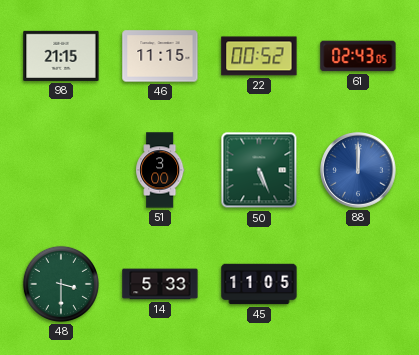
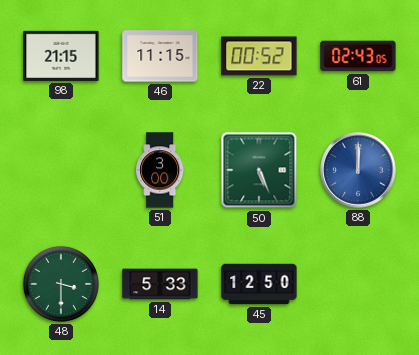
45: 11:05 -> 12:50 (259, 284)
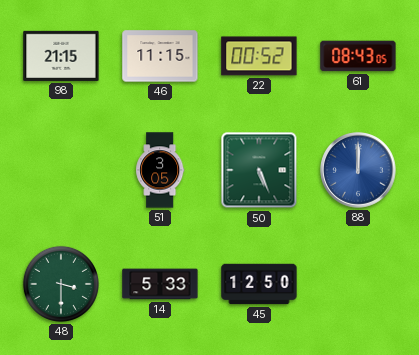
61: 02:43 -> 08:43 (358, 56)
51: 3:00 -> 3:05 (160, 170)
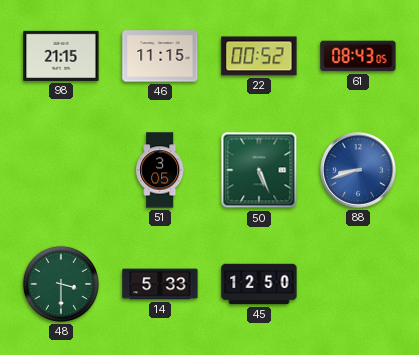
88: 12:00 -> 8:42 (358, 170)
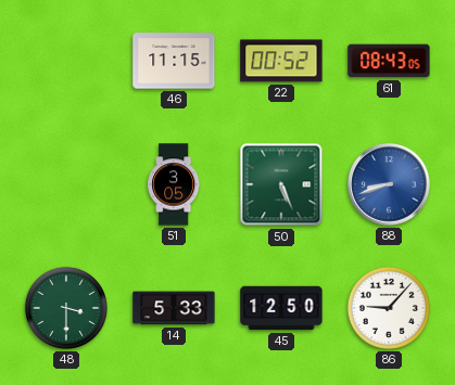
98: 21:15 -> none (61, 56)
86: none -> 9:07 (389, 308)
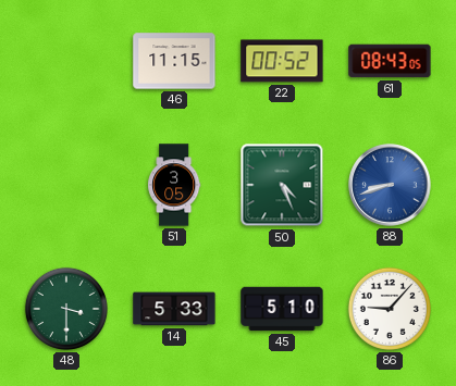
50: 5:26 -> 4:26 (282, 185)
45: 12:50 -> 5:10 (282, 309)
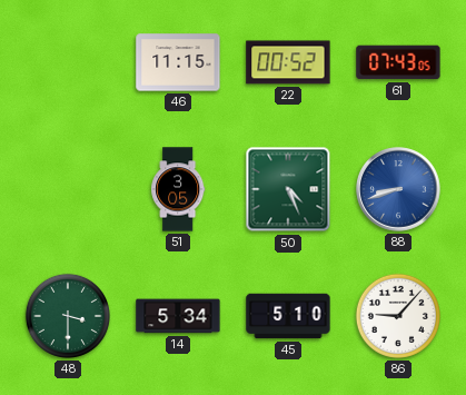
61: 08:43 -> 07:43 (398, 62)
14: 5:33 -> 5:34 (178, 316)
